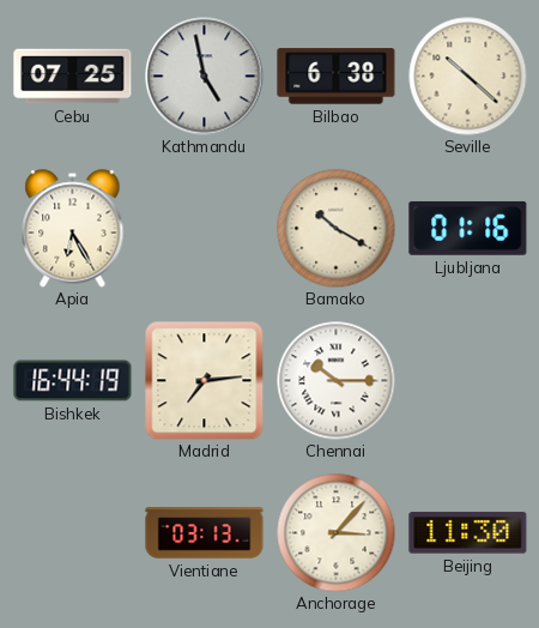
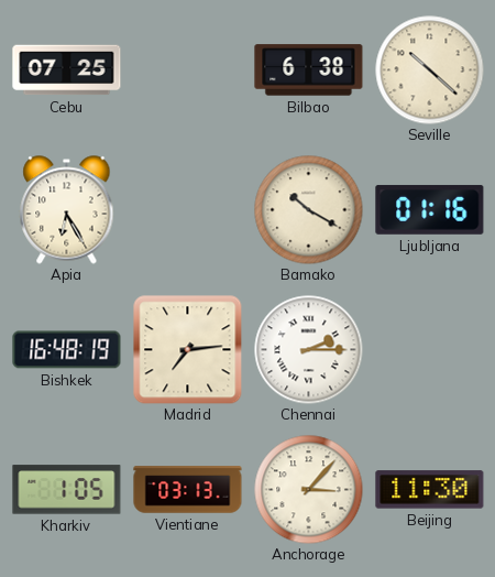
Kathmandu: 4:58 -> none (205, 77)
Bishkek: 16:44 -> 16:48 (67, 350)
Chennai: 10:15 -> 2:15 (309, 350)
Kharkiv: none -> 1:05 (67, 490)
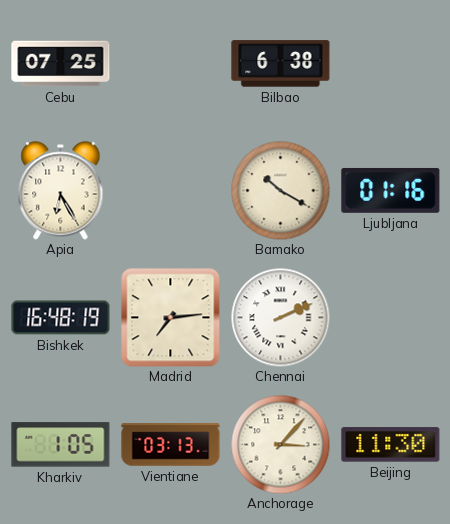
Seville: 10:22 -> none (430, 70)
Chennai: 2:15 -> 2:11 (281, 318)
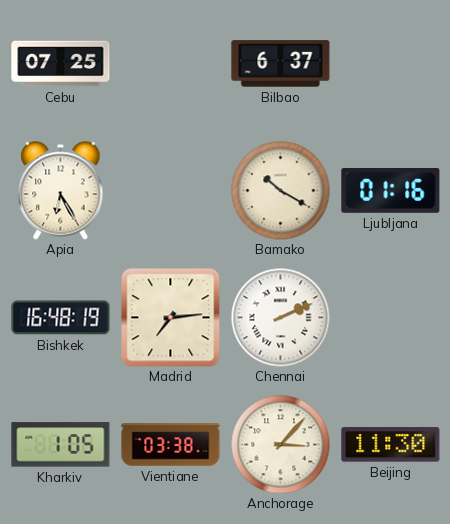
Bilbao: 6:38 -> 6:37 (281, 64)
Vientiane: 03:13 -> 03:38 (171, 445)
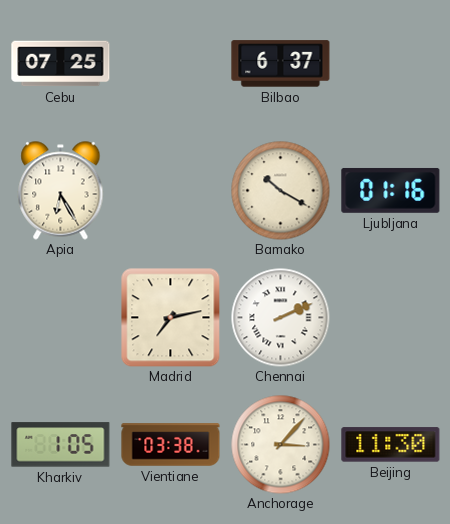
Bishkek: 16:48 -> none (61, 318)
Madrid: 7:14 -> 7:13 (170, 317)
